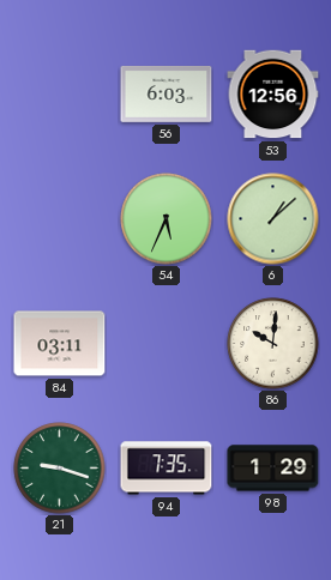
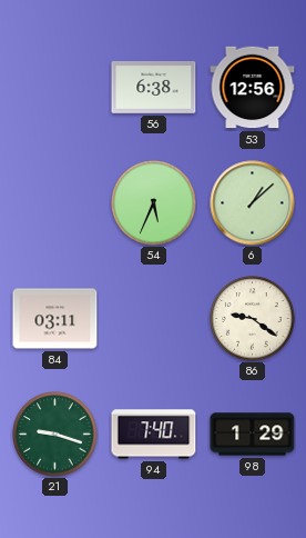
56: 6:03 -> 6:38 (154, 87)
86: 10:01 -> 9:21 (253, 319)
94: 7:35 -> 7:40 (154, 435)
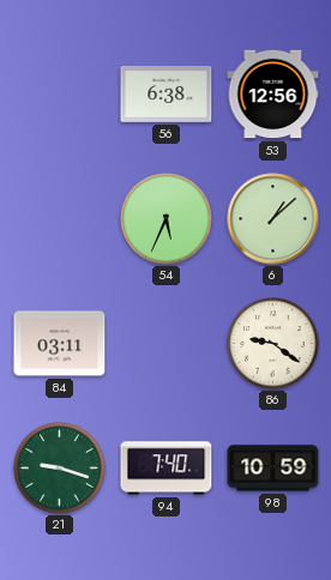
98: 1:29 -> 10:59 (273, 469)
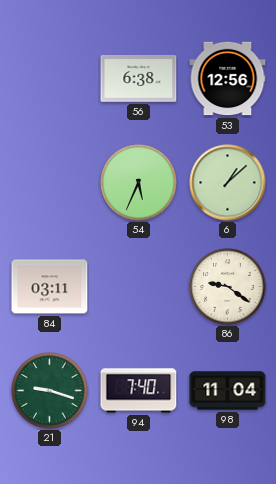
98: 10:59 -> 11:04 (228, 391)
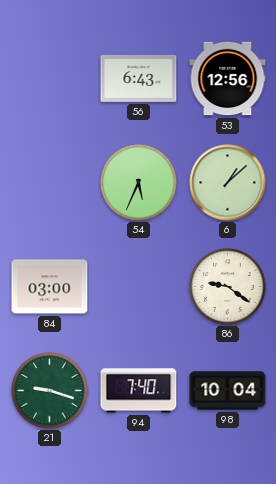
56: 6:38 -> 6:43 (139, 78)
84: 03:11 -> 03:00 (50, 287)
98: 11:04 -> 10:04 (228, 391)
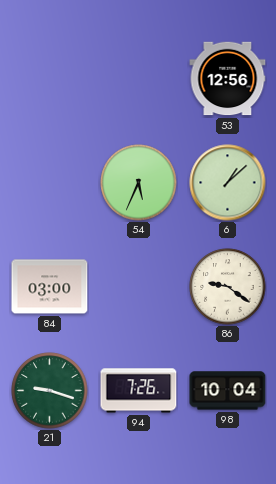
56: 6:43 -> none (139, 78)
94: 7:40 -> 7:26 (139, 391)
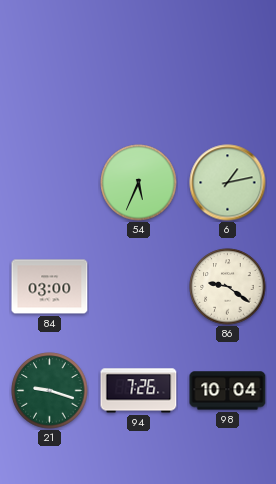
53: 12:56 -> none (228, 79)
6: 1:08 -> 1:13 (228, 183)
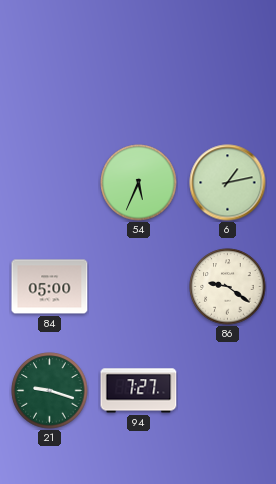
84: 03:00 -> 05:00 (50, 287)
94: 7:26 -> 7:27 (139, 391)
98: 10:04 -> none (228, 391)
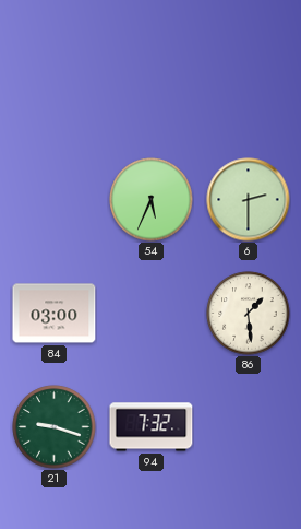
6: 1:13 -> 2:30 (249, 200)
84: 05:00 -> 03:00 (55, 314)
86: 9:21 -> 1:29 (249, 314)
94: 7:27 -> 7:32 (152, 427)
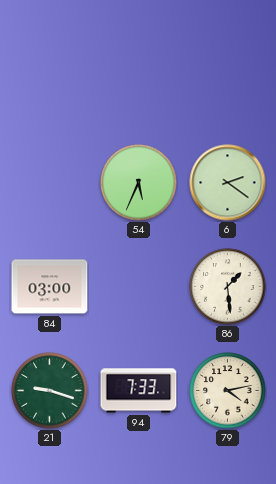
6: 2:30 -> 2:21 (228, 183)
94: 7:32 -> 7:33 (139, 391)
79: none -> 4:13 (228, 391)
